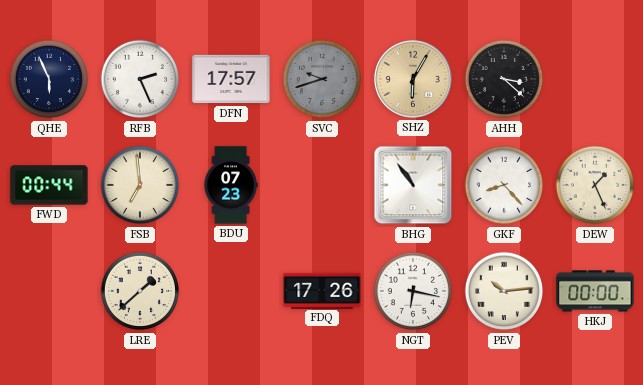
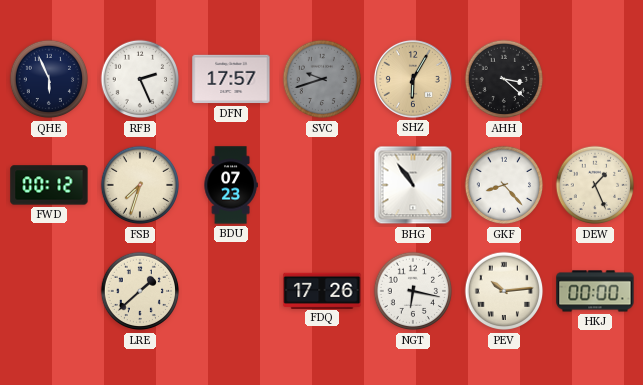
FWD: 00:44 -> 00:12 (49, 185)
FSB: 6:59 -> 7:33 (140, 185)
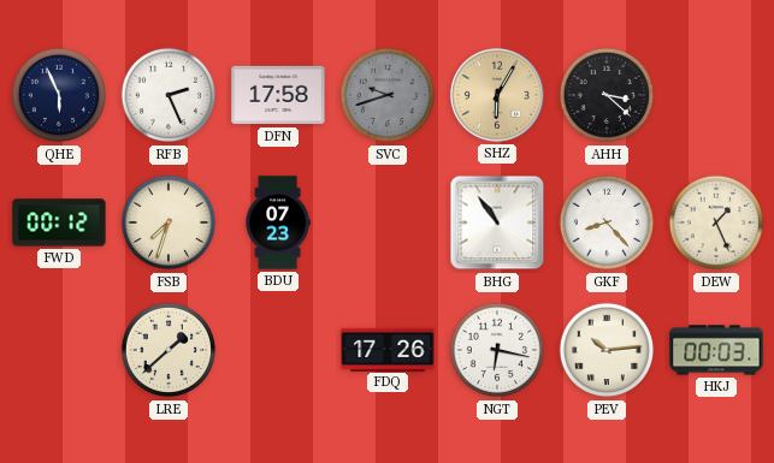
DFN: 17:57 -> 17:58 (278, 95)
HKJ: 00:00 -> 00:03 (716, 350)
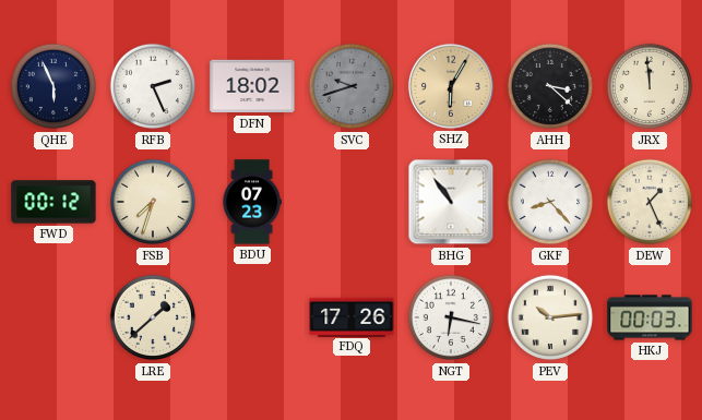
DFN: 17:58 -> 18:02 (252, 86)
JRX: none -> 11:59 (650, 86)
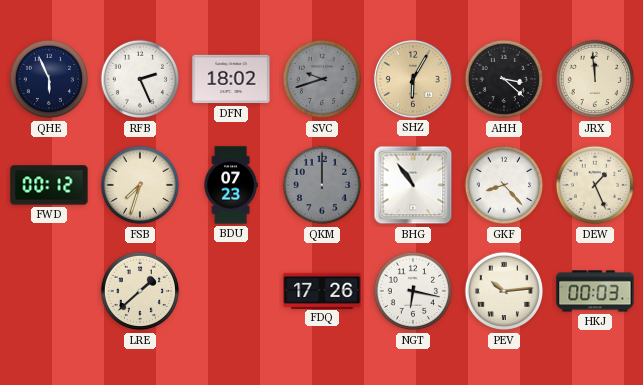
QKM: none -> 12:00 (322, 185)
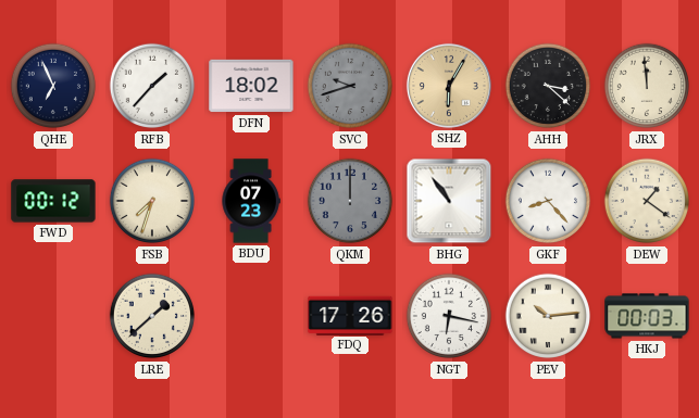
QHE: 5:56 -> 6:56 (53, 86)
RFB: 2:26 -> 1:37 (152, 86)
DEW: 1:26 -> 1:21 (647, 201)
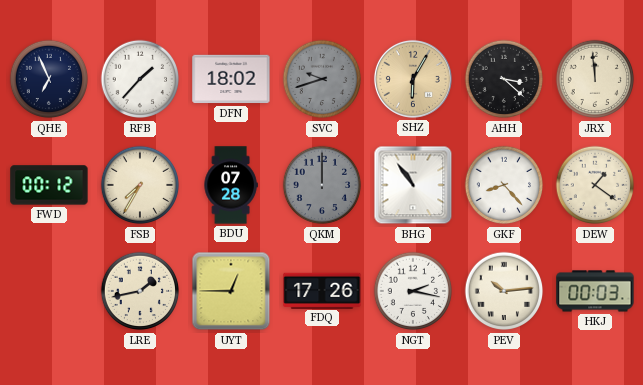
FSB: 7:33 -> 7:35 (140, 185)
BDU: 07:23 -> 07:28 (231, 185)
LRE: 1:38 -> 1:43 (140, 291)
UYT: none -> 12:45 (231, 291)
NGT: 6:17 -> 2:17 (413, 291)
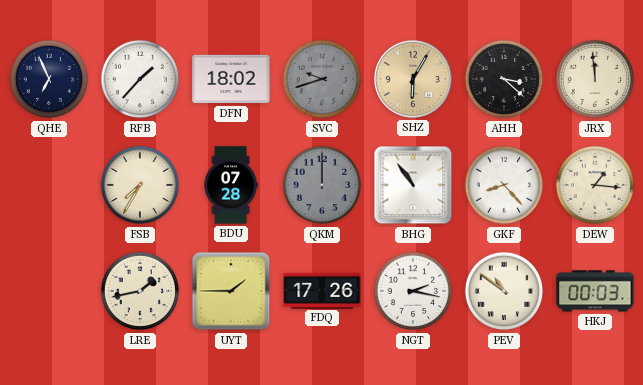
FWD: 00:12 -> none (49, 185)
DEW: 1:21 -> 1:16 (595, 185)
UYT: 12:45 -> 1:45 (231, 291)
PEV: 10:14 -> 10:51 (504, 291)
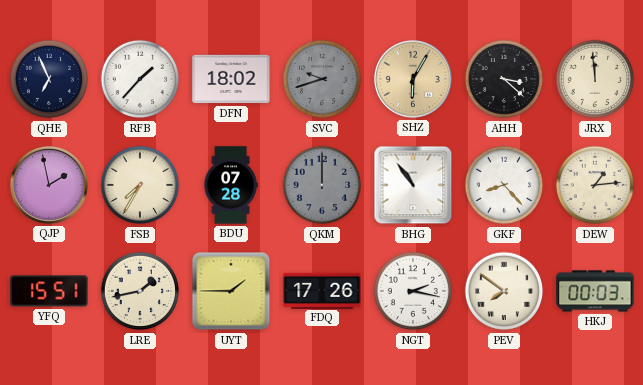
QJP: none -> 1:58 (49, 185)
DEW: 1:16 -> 1:14 (595, 185)
YFQ: none -> 15:51 (49, 291)
PEV: 10:51 -> 7:51 (504, 291)
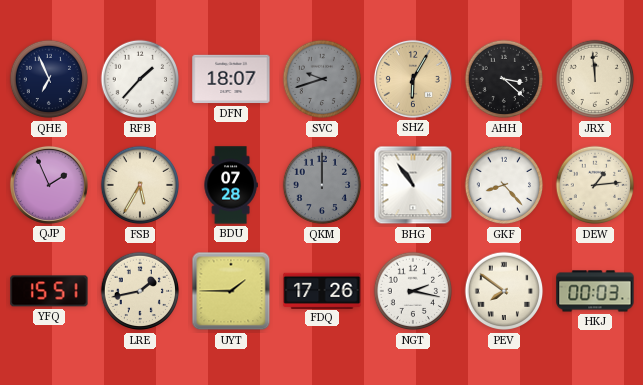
DFN: 18:02 -> 18:07 (231, 79)
QJP: 1:58 -> 1:56 (49, 185)
FSB: 7:35 -> 5:35 (140, 185)
